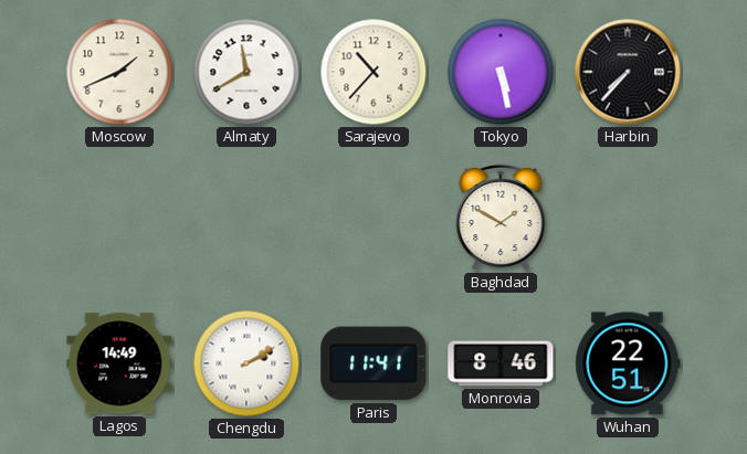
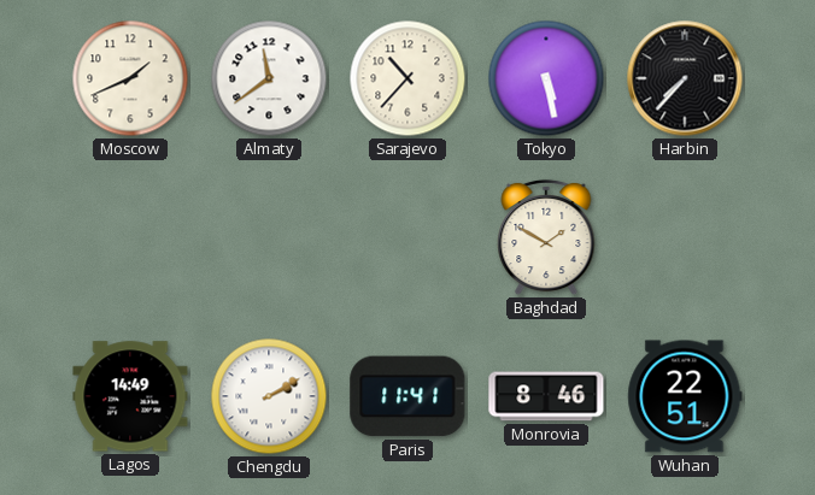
Almaty: 11:40 -> 11:39 (269, 78)
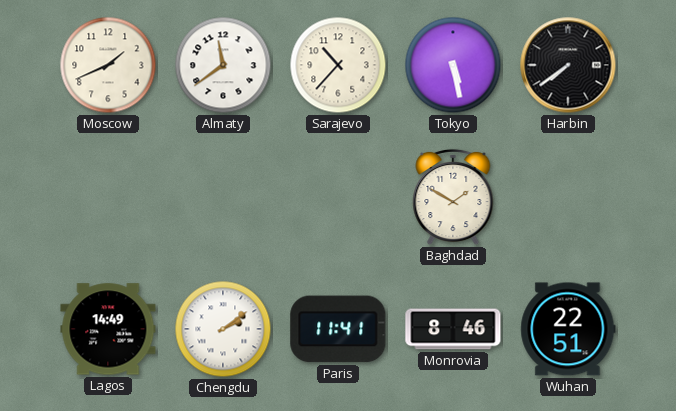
Harbin: 7:37 -> 7:39 (568, 65)
Chengdu: 2:10 -> 2:09 (223, 329)
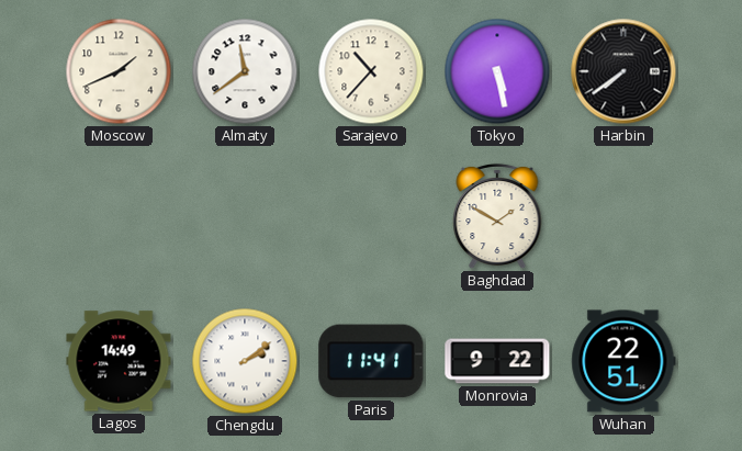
Monrovia: 8:46 -> 9:22 (497, 361)
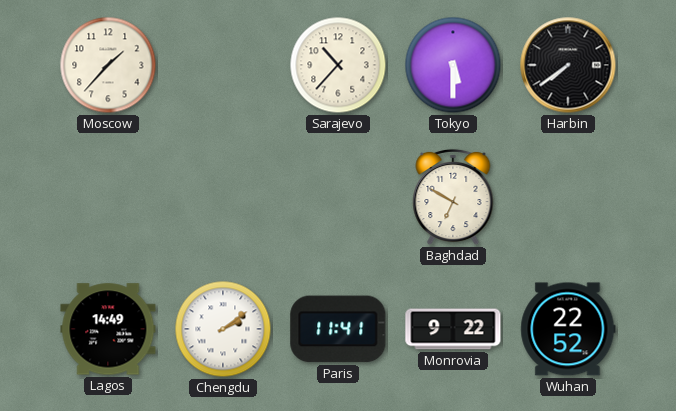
Moscow: 1:41 -> 1:37 (108, 65)
Almaty: 11:39 -> none (245, 71)
Tokyo: 5:28 -> 5:30 (453, 65)
Baghdad: 1:50 -> 6:50 (453, 197)
Wuhan: 22:51 -> 22:52 (568, 329)
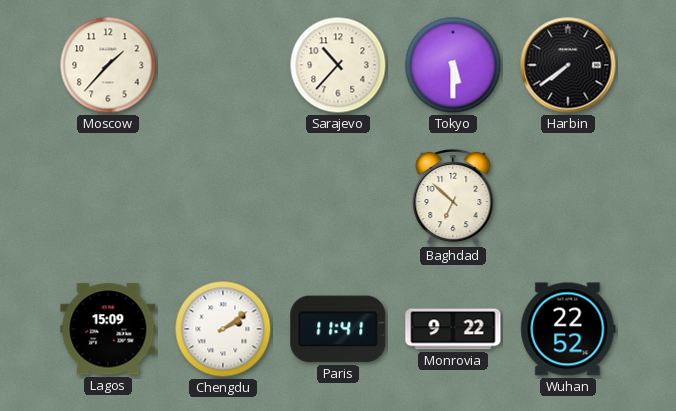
Baghdad: 6:50 -> 6:52 (453, 197)
Lagos: 14:49 -> 15:09 (108, 329)
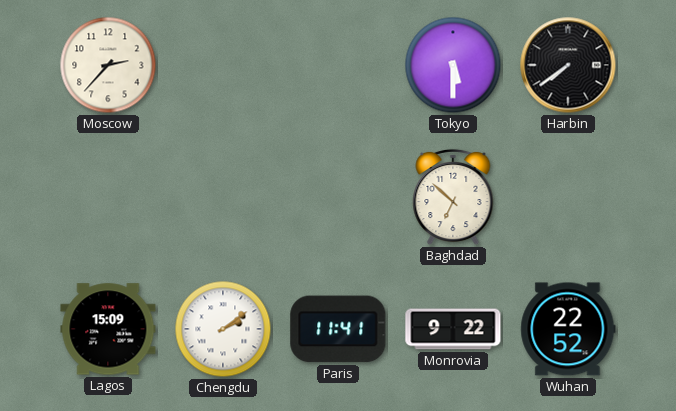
Moscow: 1:37 -> 2:37 (108, 65)
Sarajevo: 10:37 -> none (338, 65)
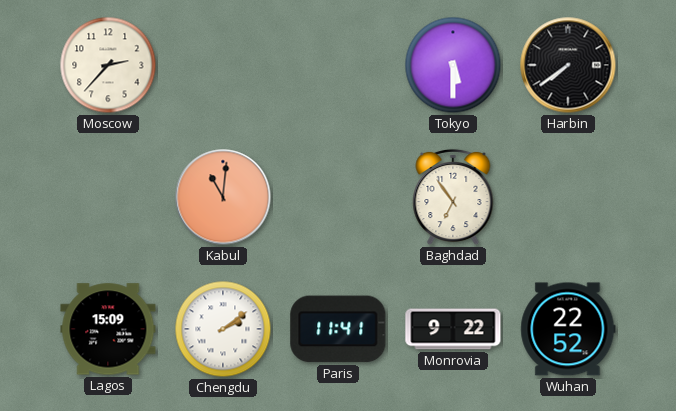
Kabul: none -> 11:01 (223, 197)
Baghdad: 6:52 -> 6:54 (453, 197)
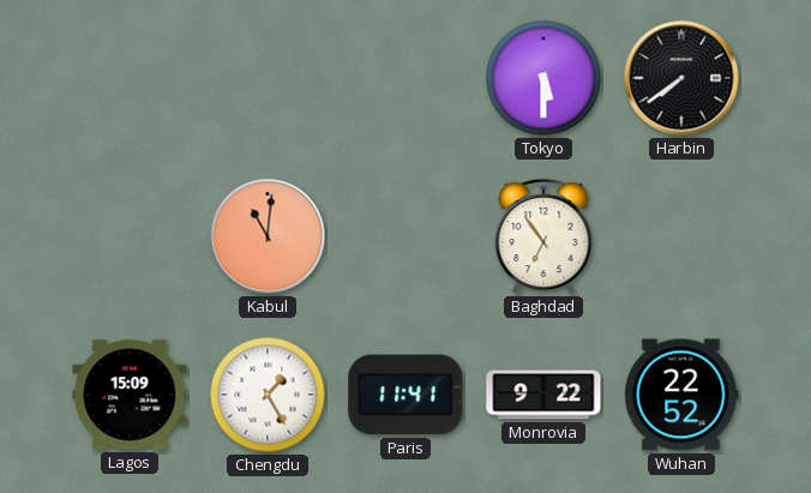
Moscow: 2:37 -> none (108, 65)
Chengdu: 2:09 -> 1:25 (268, 395)
